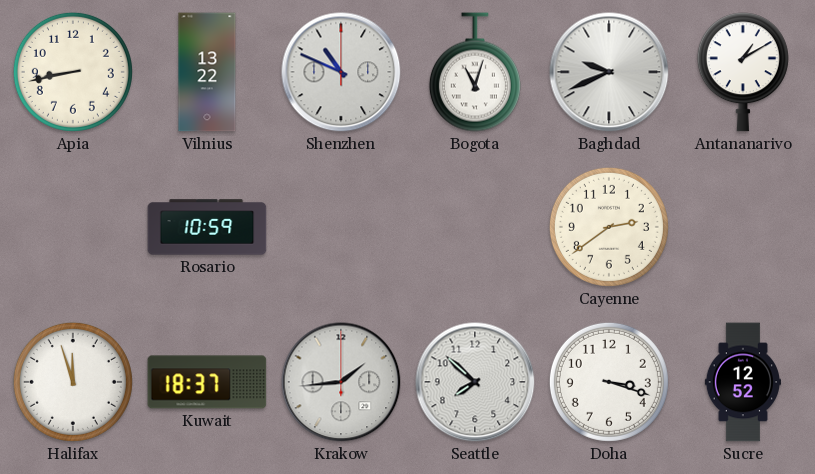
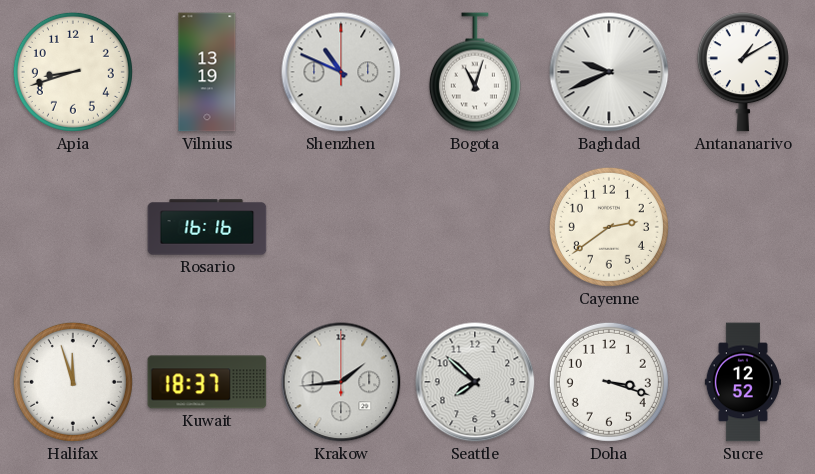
Apia: 8:43 -> 8:42 (73, 72)
Vilnius: 13:22 -> 13:19 (207, 72)
Rosario: 10:59 -> 16:16 (207, 227)
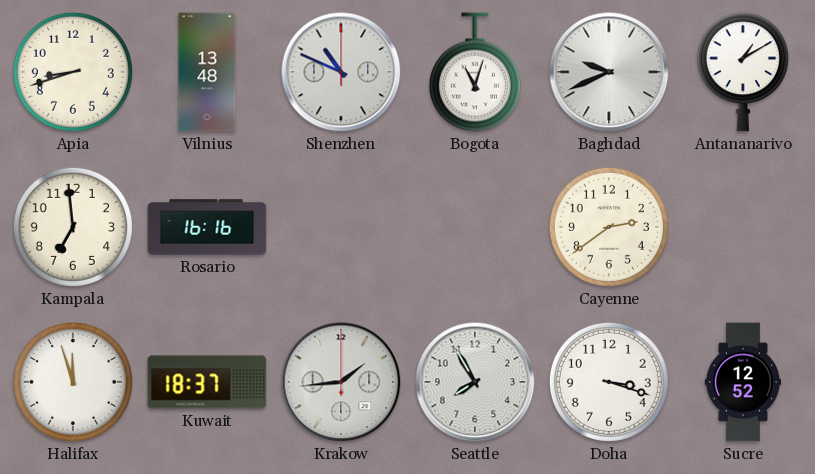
Vilnius: 13:19 -> 13:48 (207, 72)
Kampala: none -> 6:59 (73, 227)
Seattle: 7:52 -> 7:55 (475, 382)
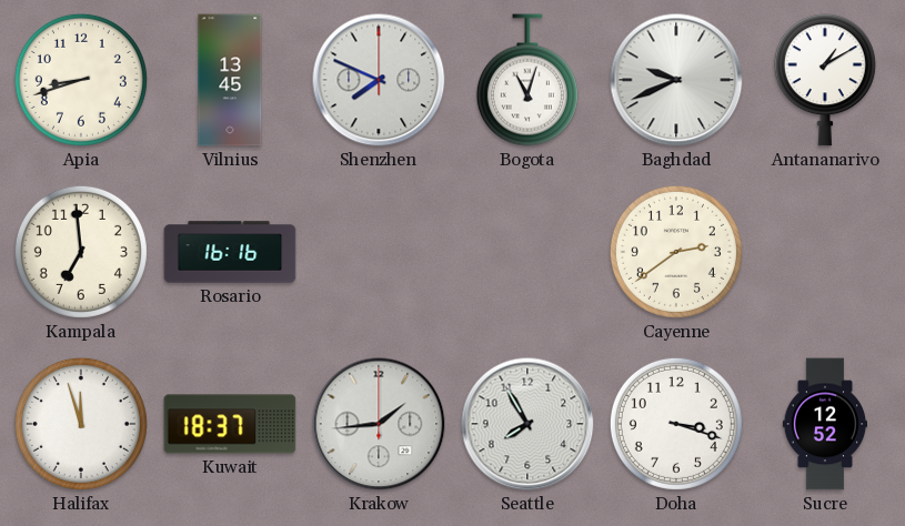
Vilnius: 13:48 -> 13:45 (230, 80)
Shenzhen: 10:49 -> 7:49 (379, 80)
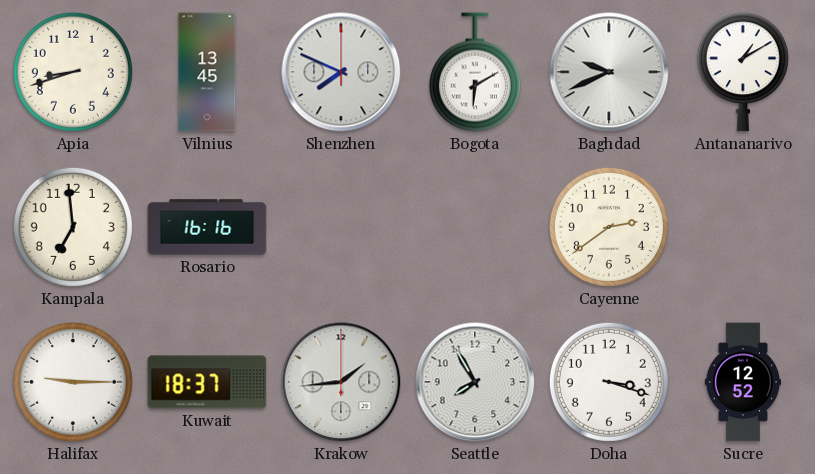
Bogota: 11:03 -> 6:10 (475, 72)
Halifax: 11:57 -> 9:15 (73, 382)
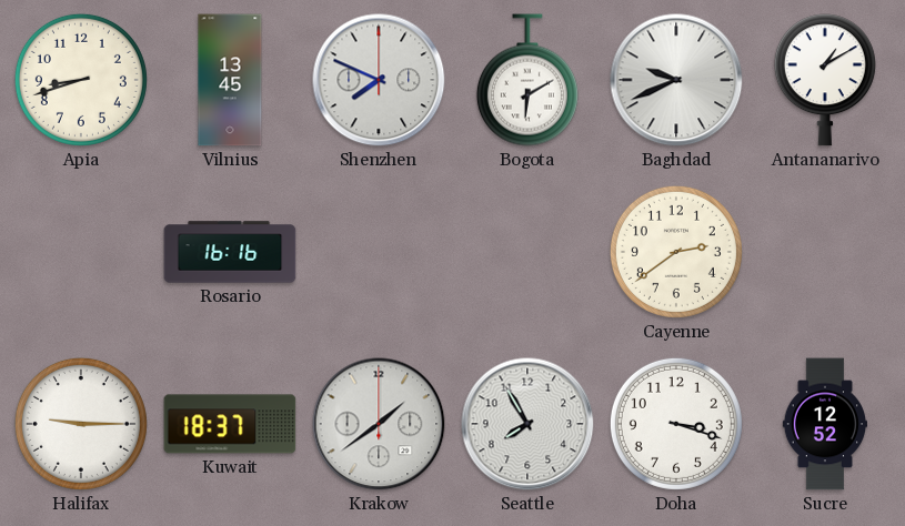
Kampala: 6:59 -> none (73, 227)
Krakow: 1:44 -> 1:39 (379, 424)
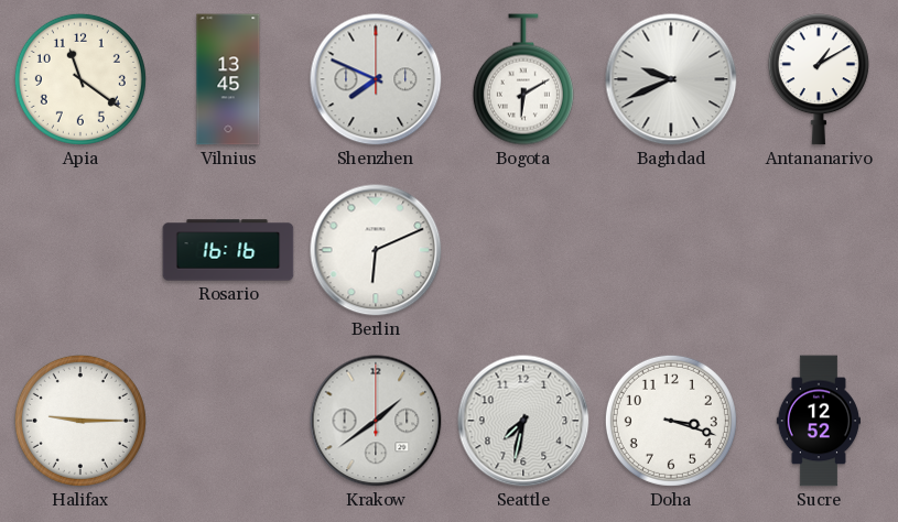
Apia: 8:42 -> 11:21 (80, 79)
Berlin: none -> 6:11 (376, 250)
Cayenne: 2:39 -> none (676, 252)
Kuwait: 18:37 -> none (230, 424)
Seattle: 7:55 -> 7:32 (523, 421)
